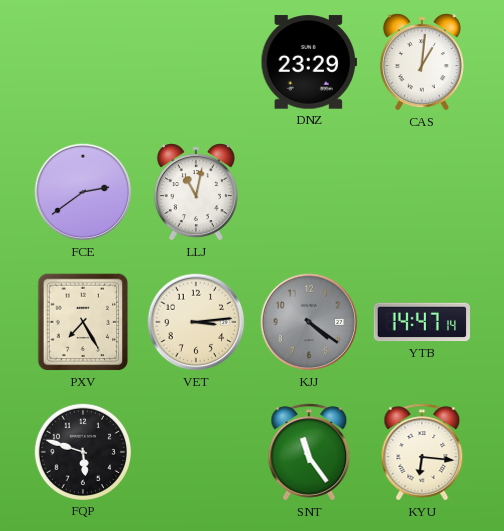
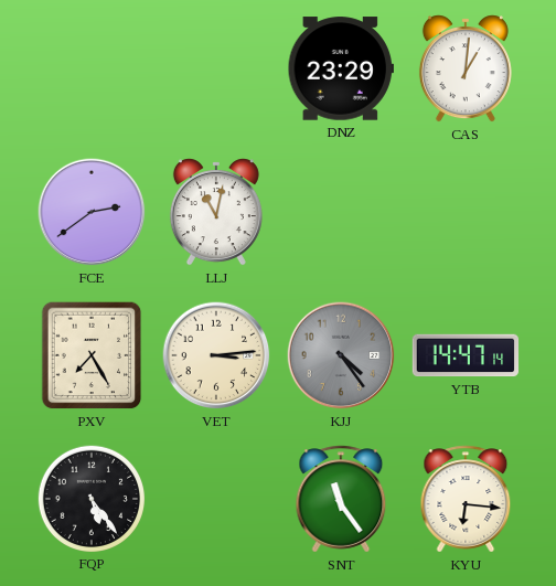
KJJ: 4:21 -> 4:24 (341, 355)
FQP: 5:48 -> 5:24 (90, 498)
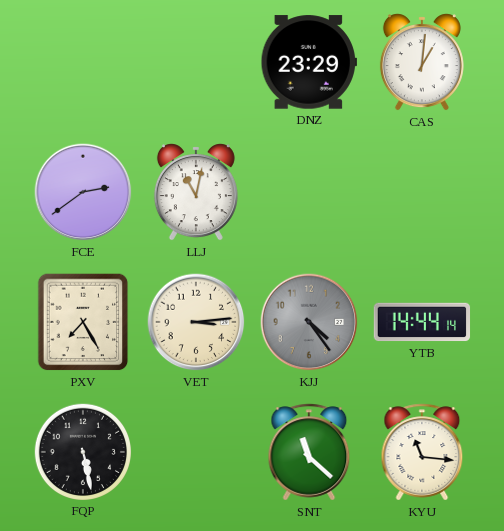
YTB: 14:47 -> 14:44 (422, 322)
FQP: 5:24 -> 5:28 (82, 451)
SNT: 11:24 -> 11:22 (309, 452)
KYU: 6:16 -> 11:16 (422, 452)
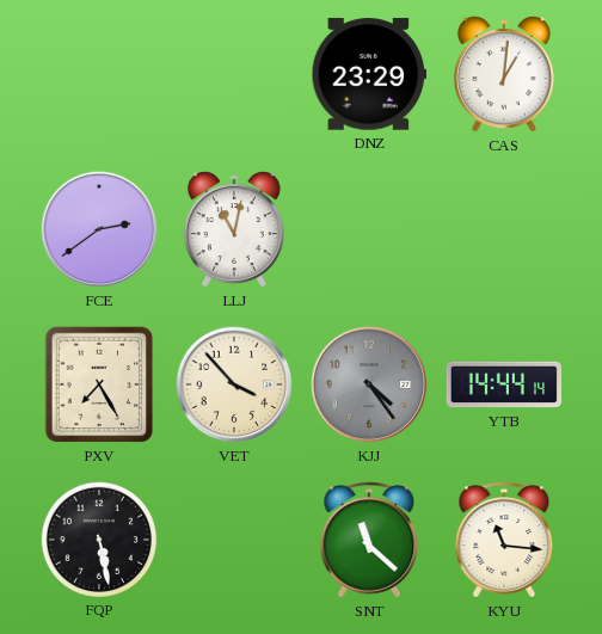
VET: 3:14 -> 3:53 (234, 384)
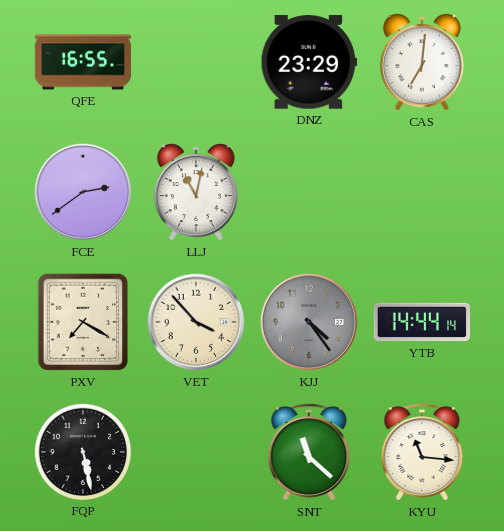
QFE: none -> 16:55 (83, 62)
CAS: 1:01 -> 7:01 (422, 62)
PXV: 7:25 -> 7:20 (83, 322)
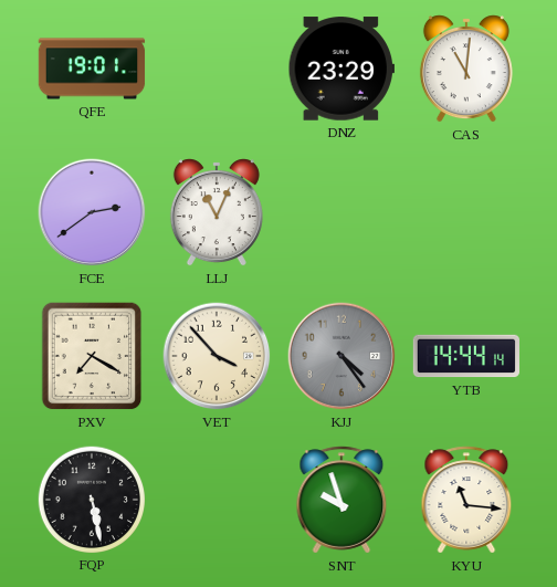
QFE: 16:55 -> 19:01 (92, 69)
CAS: 7:01 -> 11:01 (466, 69)
LLJ: 11:02 -> 11:04 (217, 212)
SNT: 11:22 -> 9:57 (341, 500)
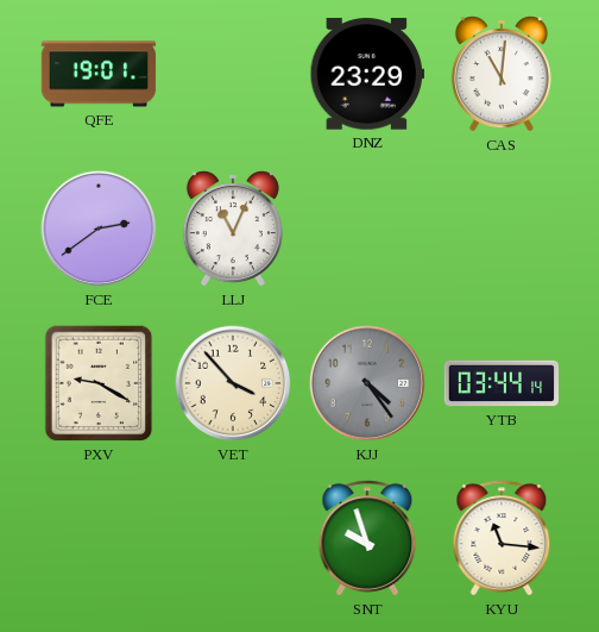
PXV: 7:20 -> 9:20 (99, 383)
YTB: 14:44 -> 03:44 (502, 383)
FQP: 5:28 -> none (91, 499)
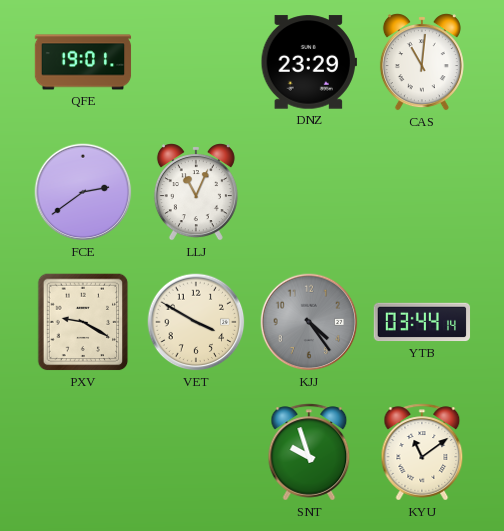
VET: 3:53 -> 3:50 (196, 322)
KYU: 11:16 -> 11:09 (422, 452)
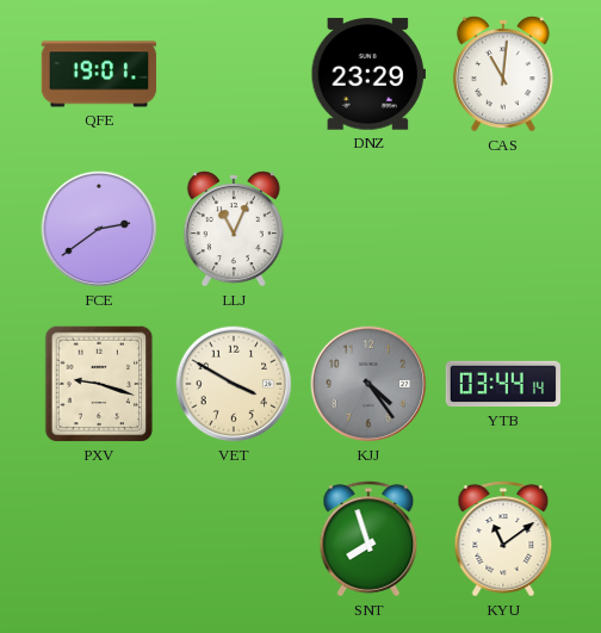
PXV: 9:20 -> 9:18 (99, 384)
SNT: 9:57 -> 7:57 (368, 539)
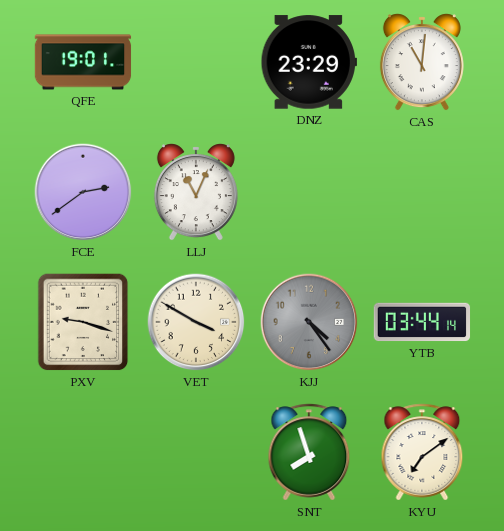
KYU: 11:09 -> 7:09 (422, 452)
